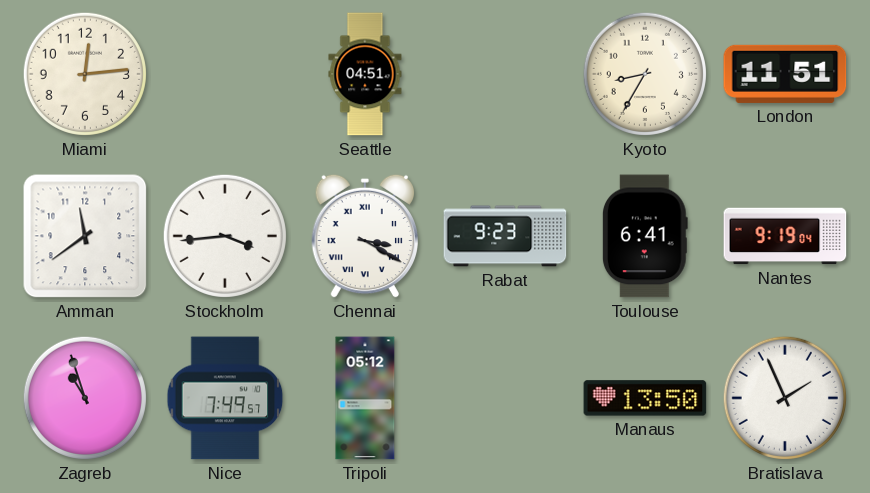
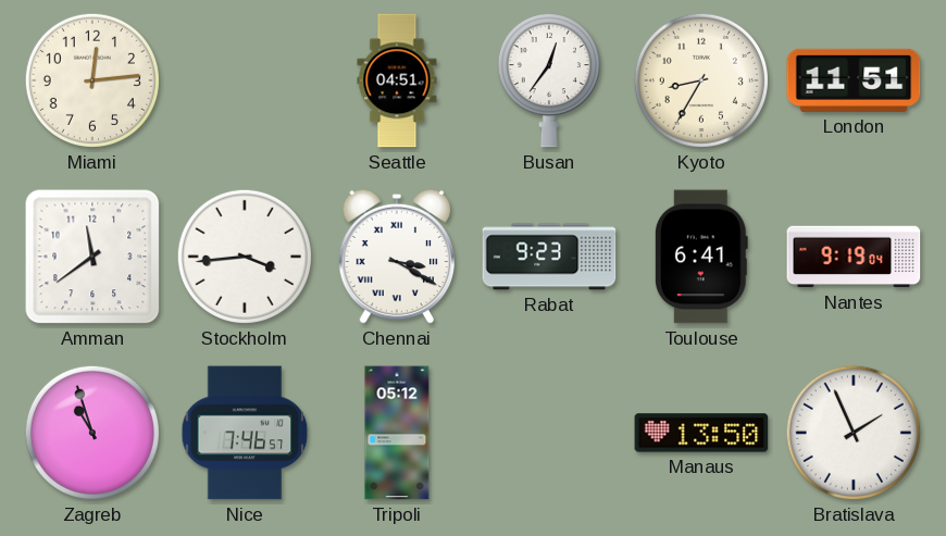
Busan: none -> 12:36 (549, 80)
Nice: 7:49 -> 7:46 (245, 433)
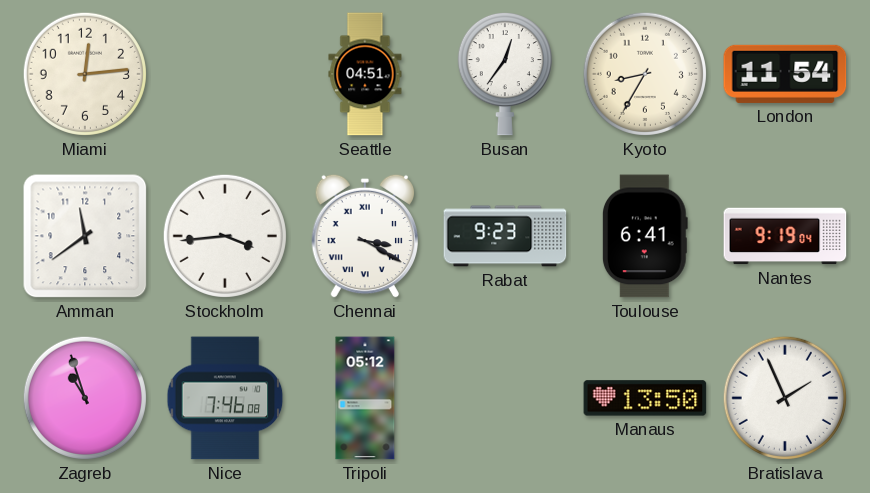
London: 11:51 -> 11:54 (785, 74)
Nice: 7:46:57 -> 7:46:08 (225, 398)
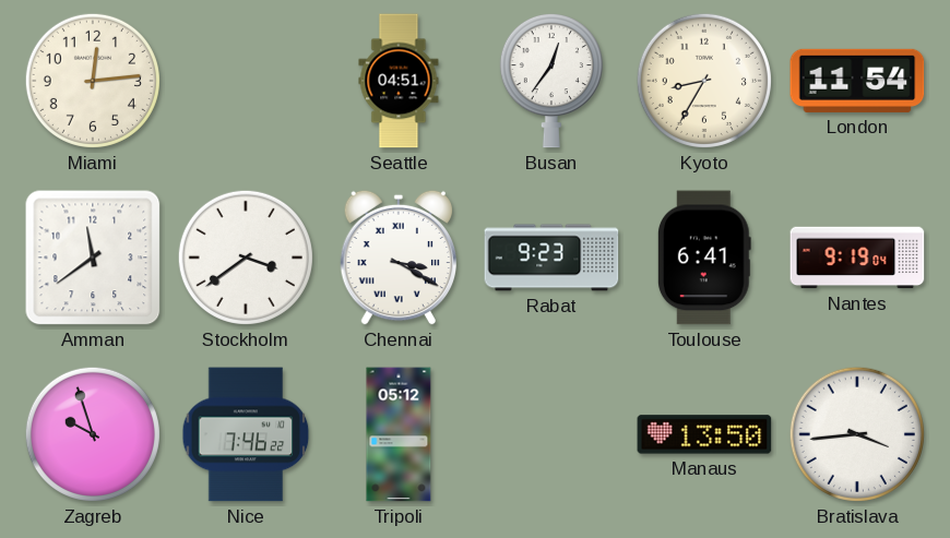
Stockholm: 3:44 -> 3:39 (246, 258)
Zagreb: 10:57 -> 9:57 (93, 434)
Nice: 7:46:08 -> 7:46:22 (246, 434)
Bratislava: 1:56 -> 3:44 (857, 434)
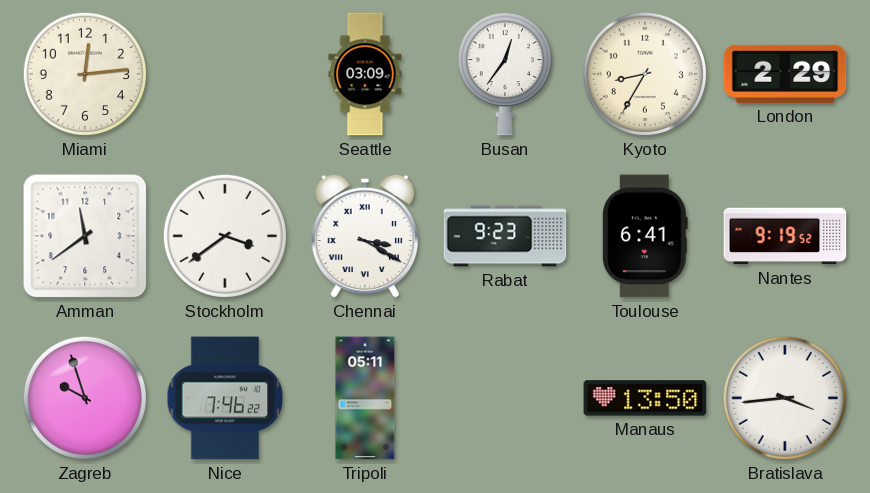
Seattle: 04:51 -> 03:09 (365, 74)
London: 11:54 -> 2:29 (785, 74)
Nantes: 9:19:04 -> 9:19:52 (785, 236)
Tripoli: 05:12 -> 05:11 (365, 398)
